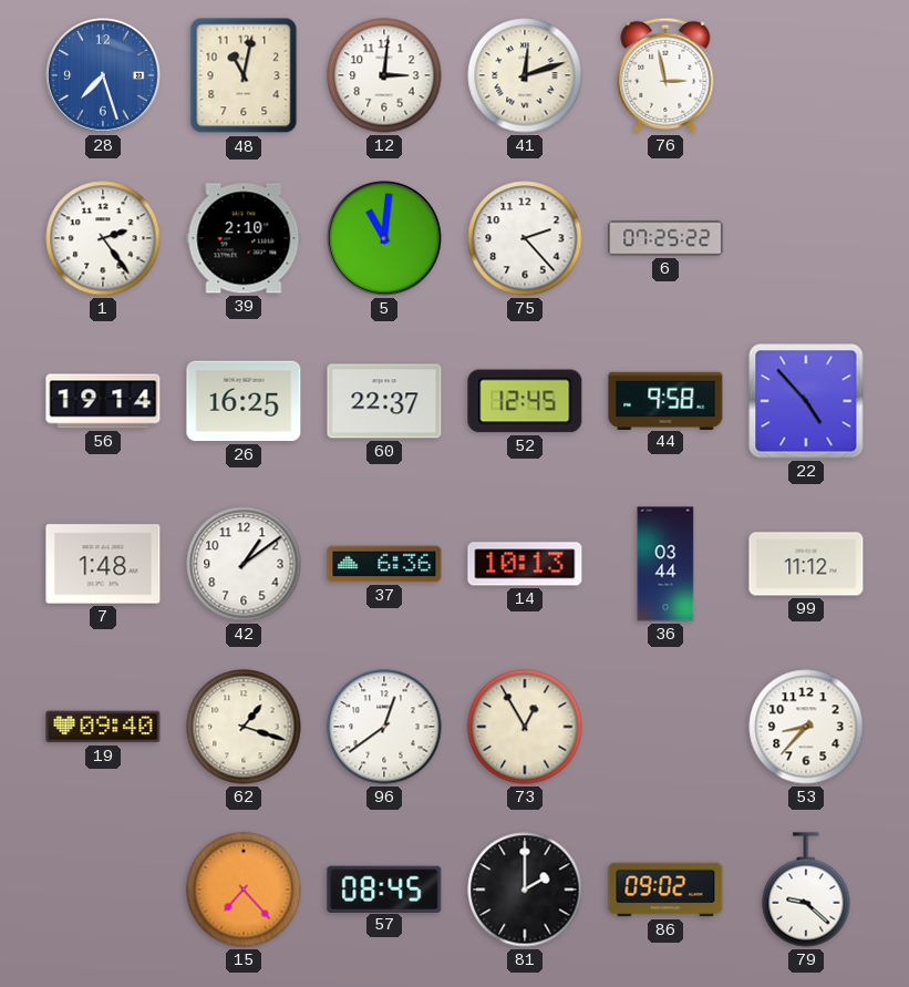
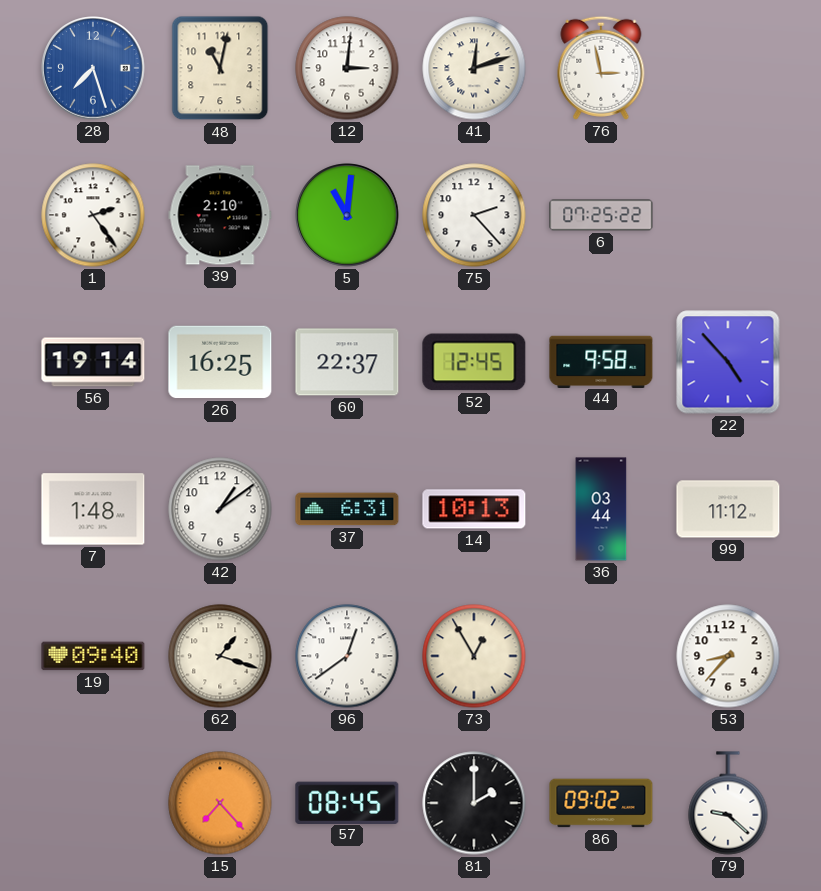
37: 6:36 -> 6:31 (347, 509)
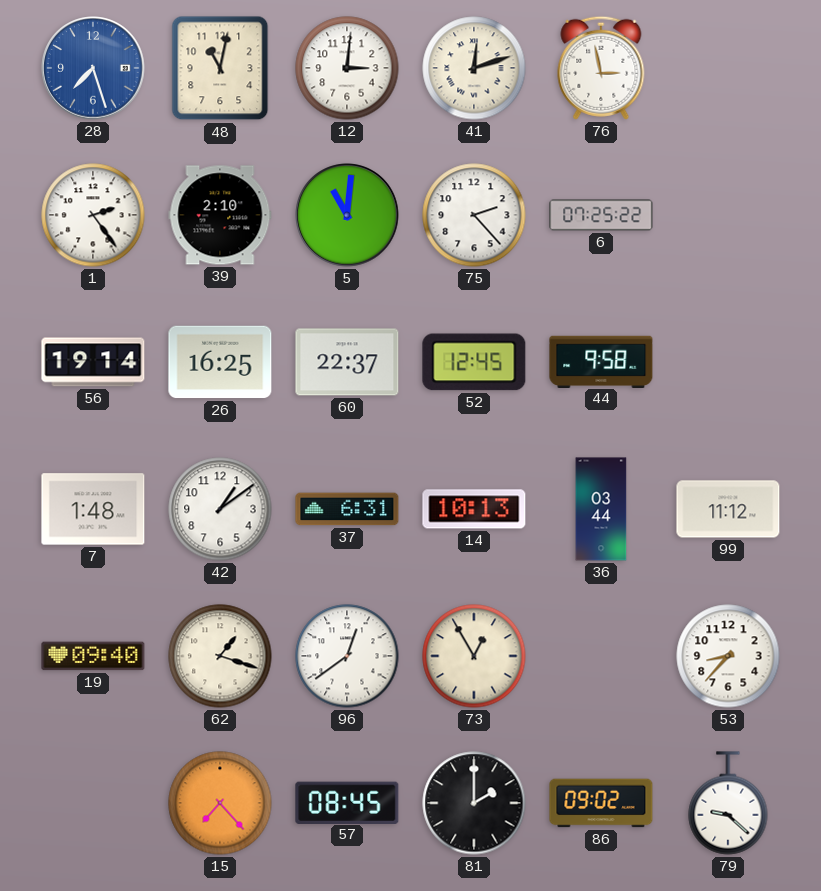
22: 4:53 -> none (728, 362)
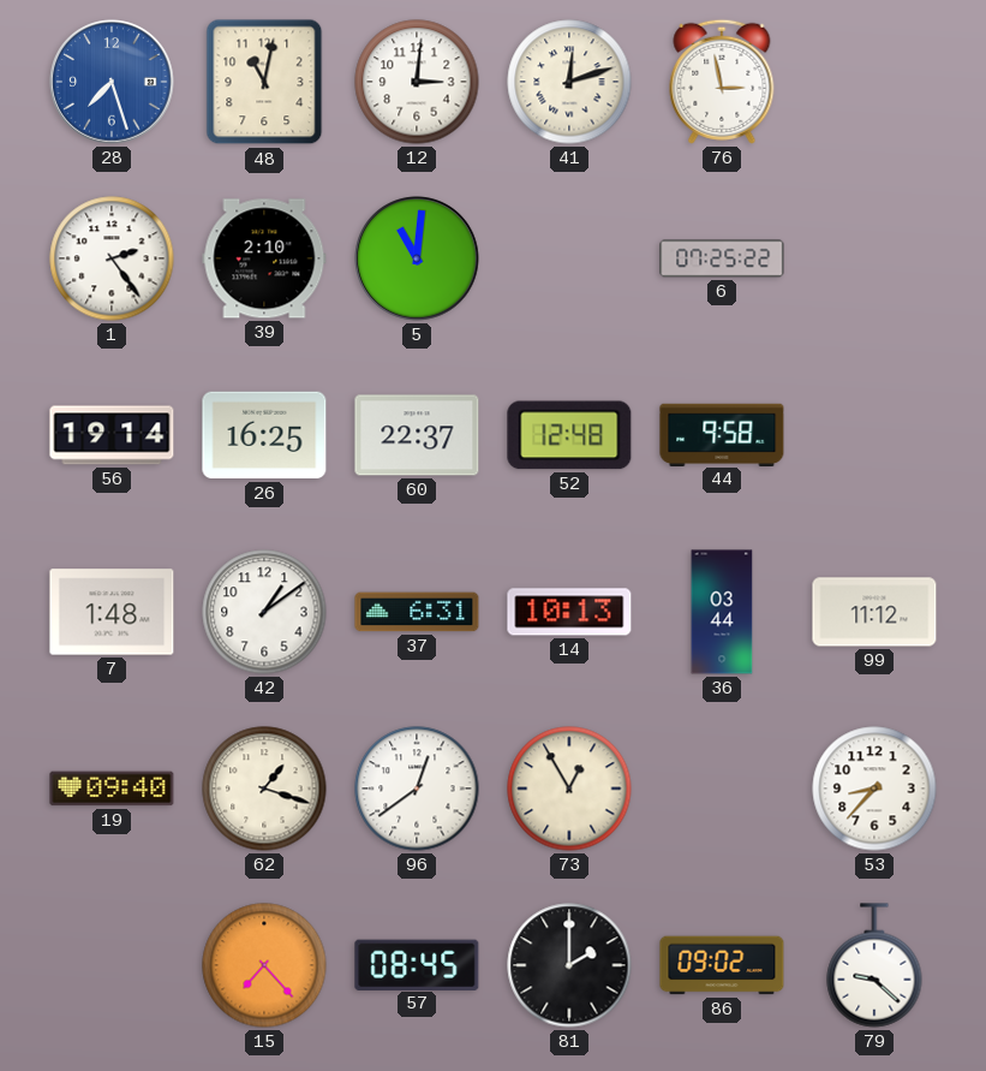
75: 2:23 -> none (474, 215)
52: 12:45 -> 12:48 (569, 435)
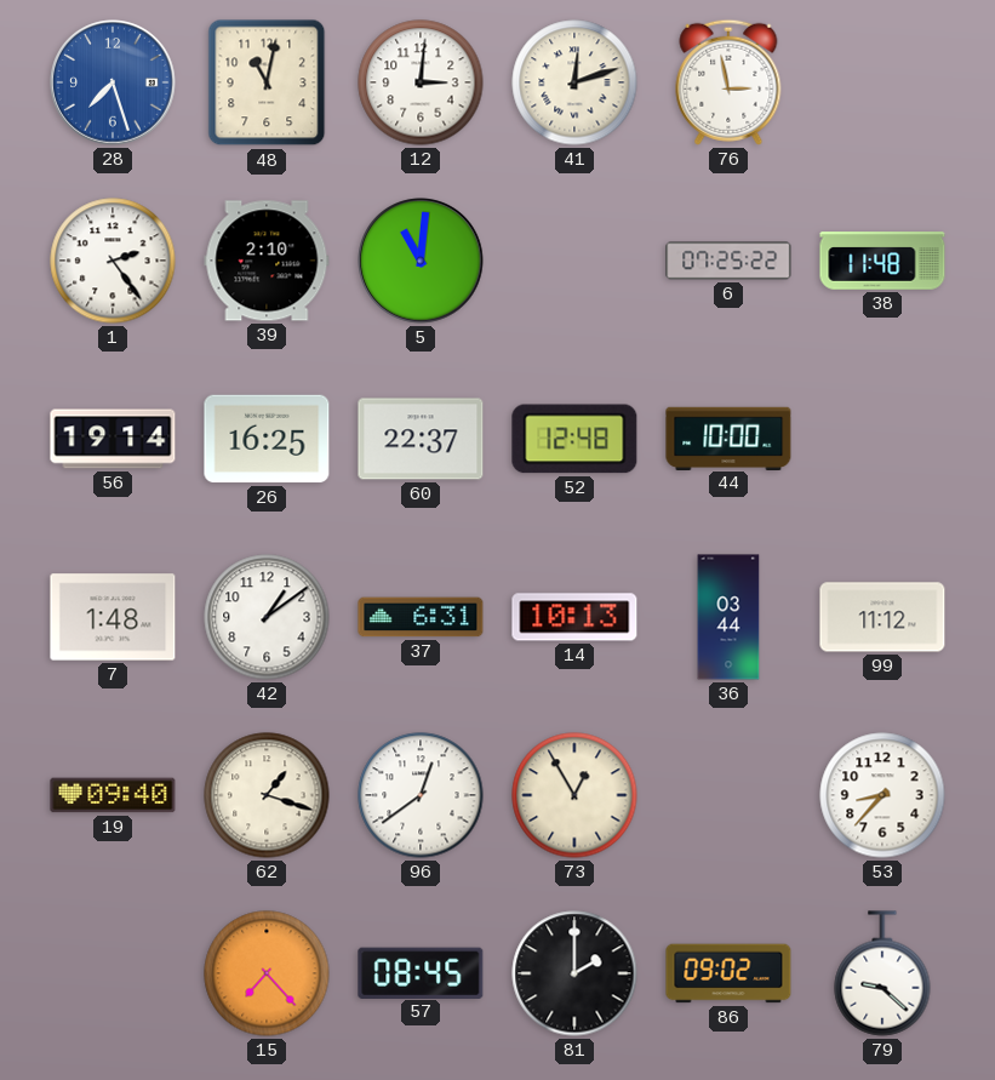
38: none -> 11:48 (882, 261)
44: 9:58 -> 10:00 (728, 438)
